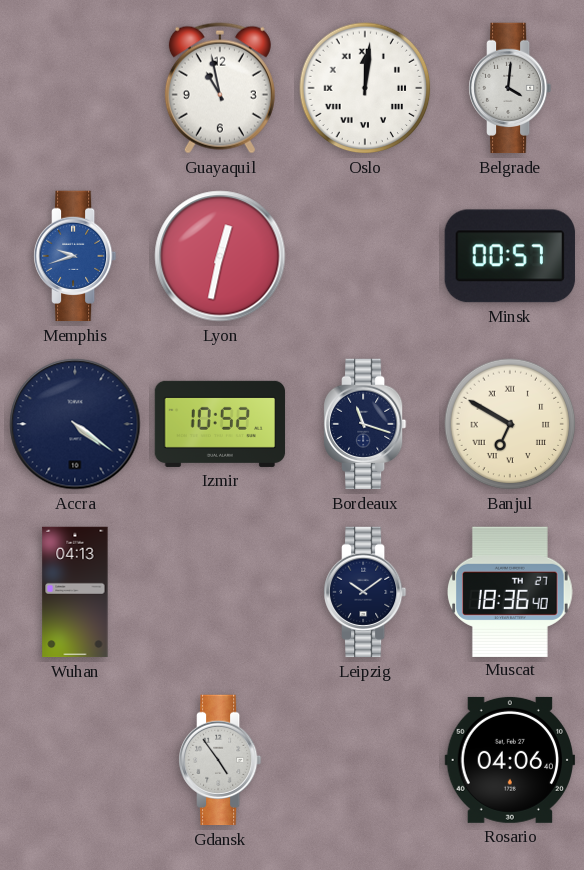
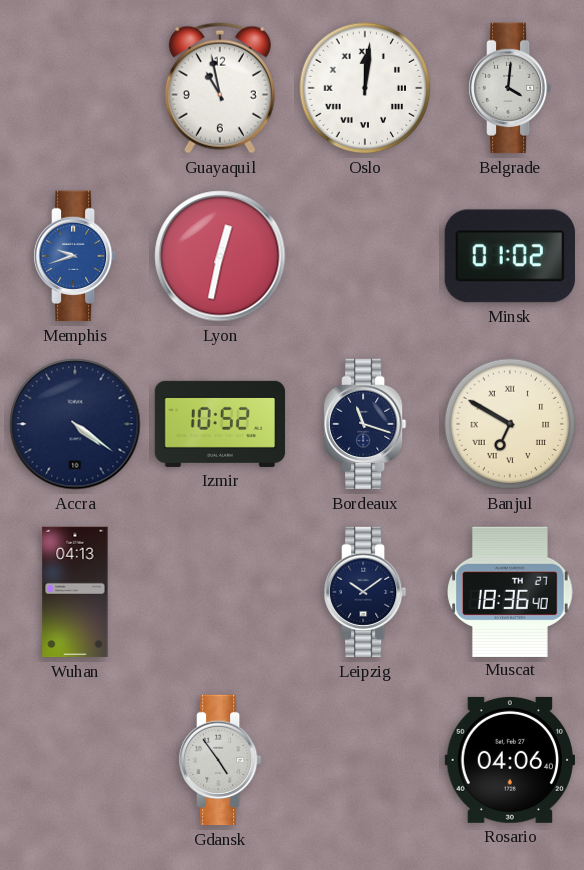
Minsk: 00:57 -> 01:02 (510, 256)
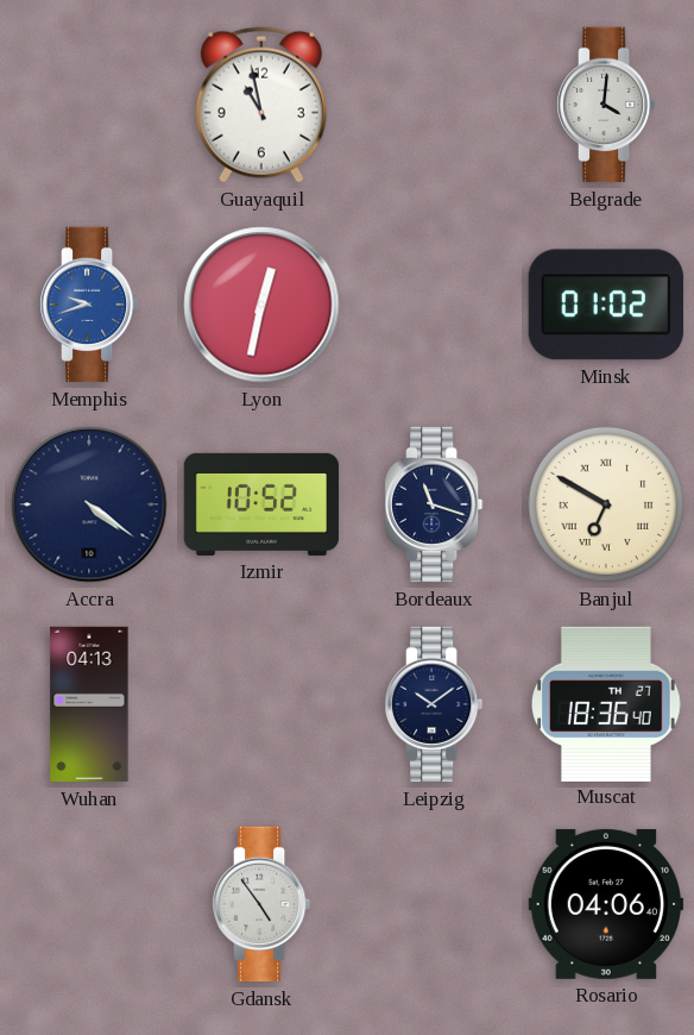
Oslo: 12:01 -> none (365, 88)
